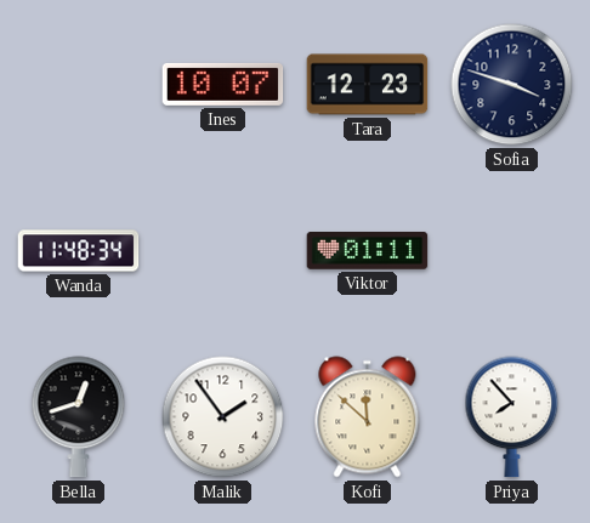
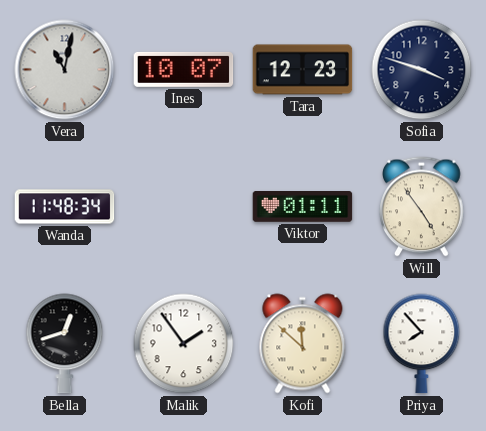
Vera: none -> 11:02 (65, 70)
Will: none -> 4:54 (422, 207)
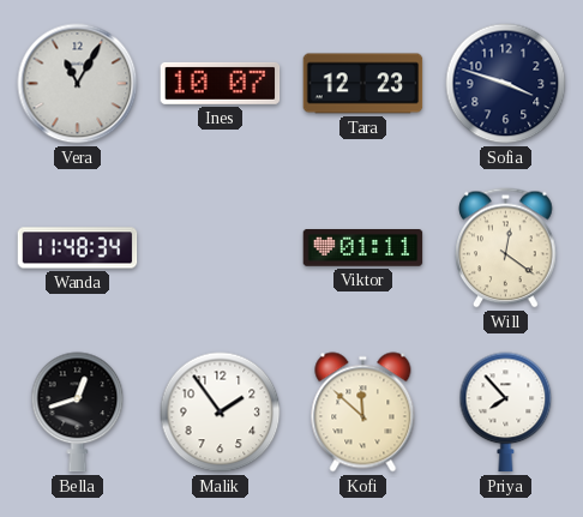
Vera: 11:02 -> 11:05 (78, 84)
Will: 4:54 -> 12:21 (506, 248)
